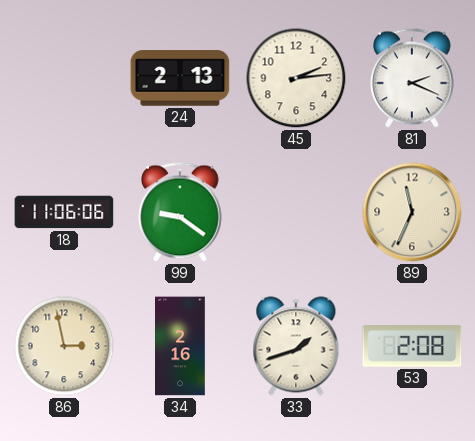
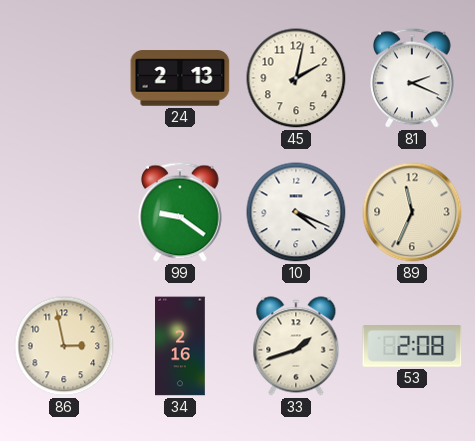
45: 2:14 -> 2:02 (296, 78)
18: 11:06 -> none (64, 212)
10: none -> 4:19 (296, 212)
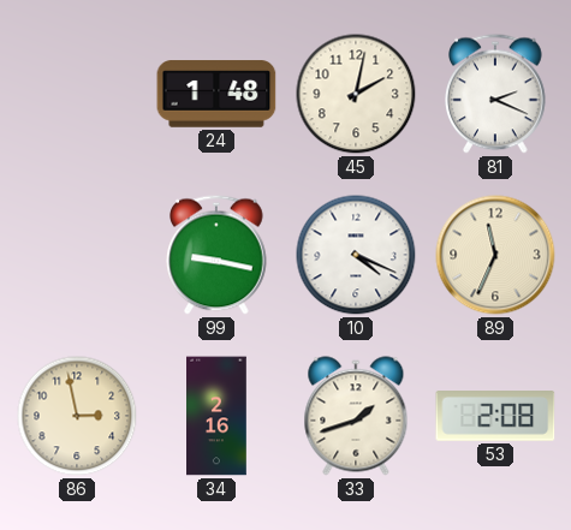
24: 2:13 -> 1:48 (216, 94)
99: 9:21 -> 9:17 (216, 255)
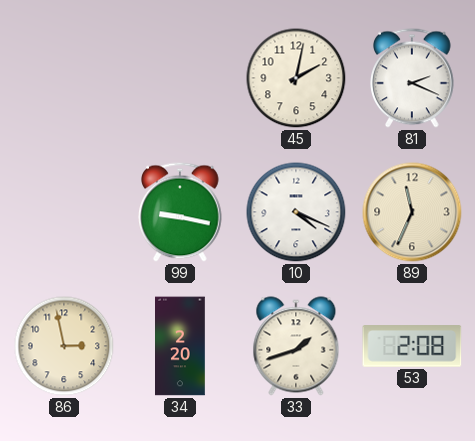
24: 1:48 -> none (216, 94)
34: 2:16 -> 2:20 (180, 346)
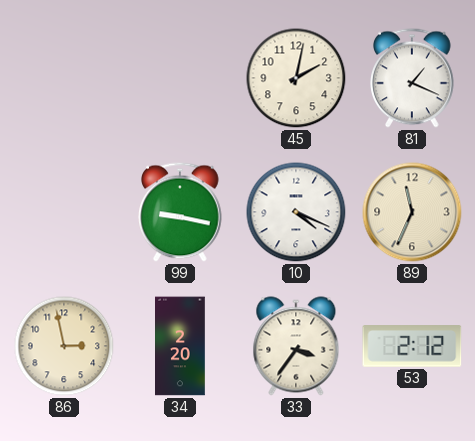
81: 2:19 -> 1:19 (412, 78)
33: 1:42 -> 3:36 (296, 346)
53: 2:08 -> 2:12 (412, 346)
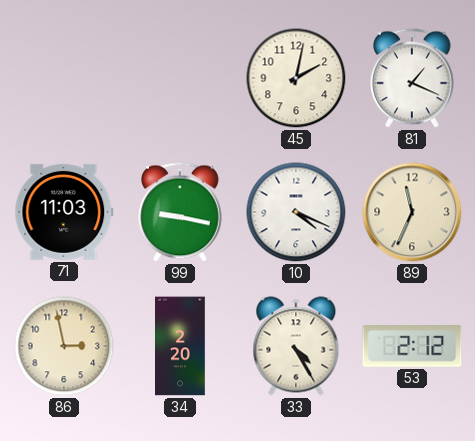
71: none -> 11:03 (64, 212)
33: 3:36 -> 4:25 (296, 346)
